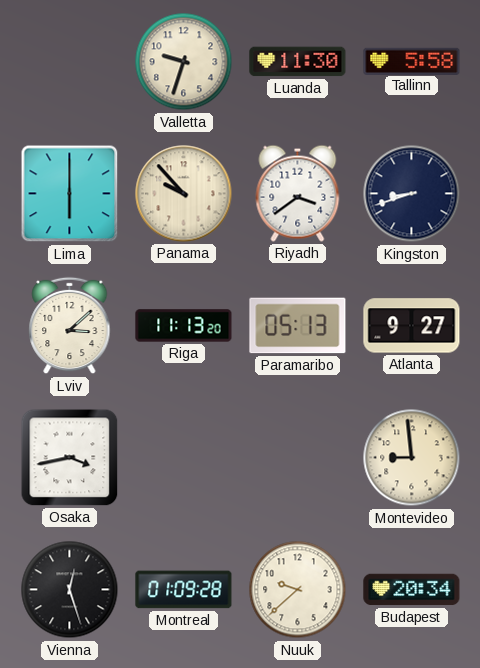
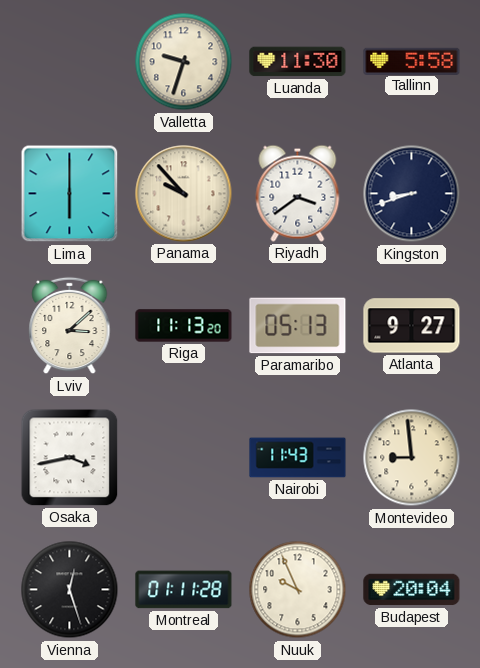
Nairobi: none -> 11:43 (298, 458)
Montreal: 01:09 -> 01:11 (184, 590)
Nuuk: 9:38 -> 9:56 (298, 590)
Budapest: 20:34 -> 20:04 (412, 590)
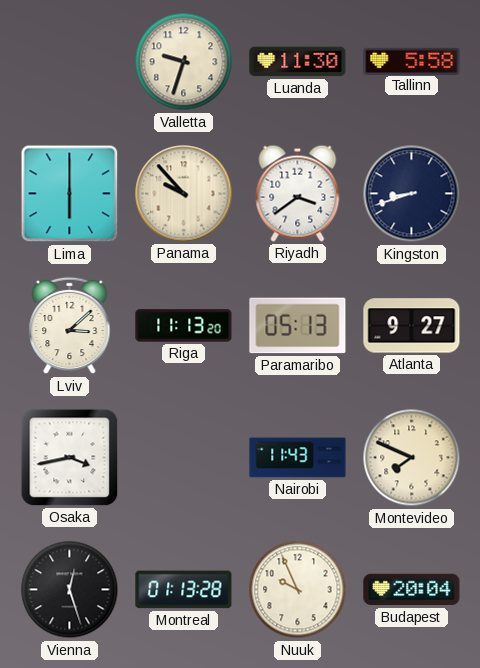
Montevideo: 8:59 -> 7:49 (412, 458)
Montreal: 01:11 -> 01:13 (184, 590)
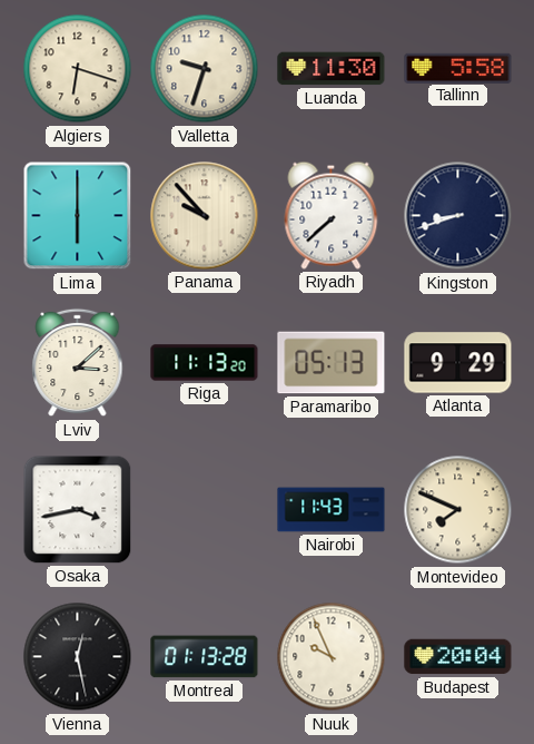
Algiers: none -> 6:18 (78, 69)
Riyadh: 3:39 -> 7:38 (332, 215)
Atlanta: 9:27 -> 9:29 (458, 363)
Vienna: 12:27 -> 12:28 (78, 657)
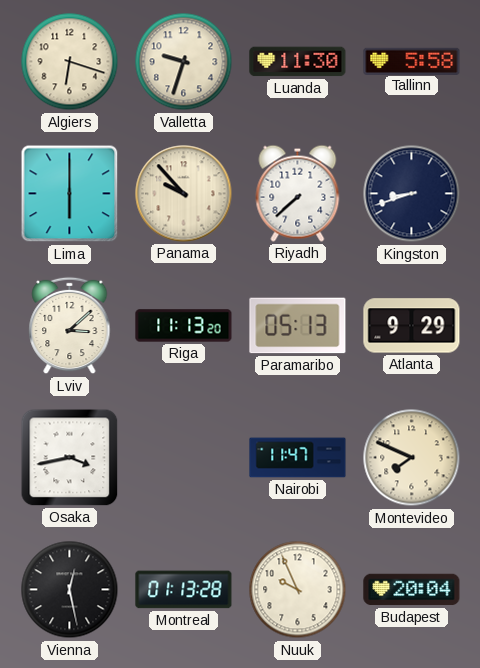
Nairobi: 11:43 -> 11:47 (298, 458)
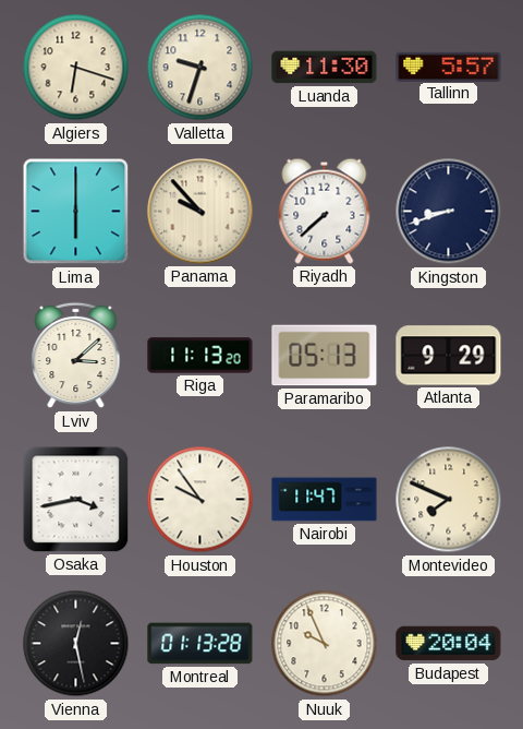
Tallinn: 5:58 -> 5:57 (449, 67)
Houston: none -> 9:54 (200, 500)
